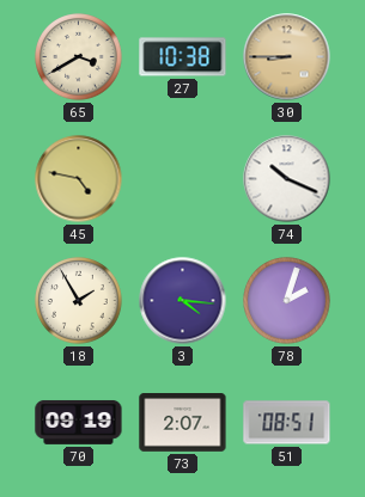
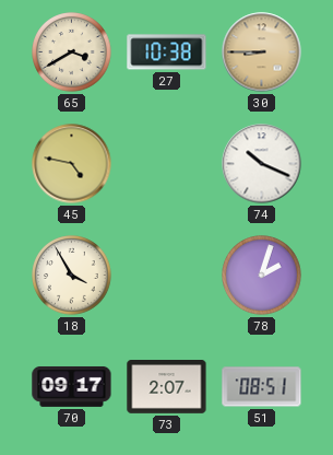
18: 1:55 -> 3:55 (72, 276)
3: 4:16 -> none (183, 301)
70: 09:19 -> 09:17 (72, 386)
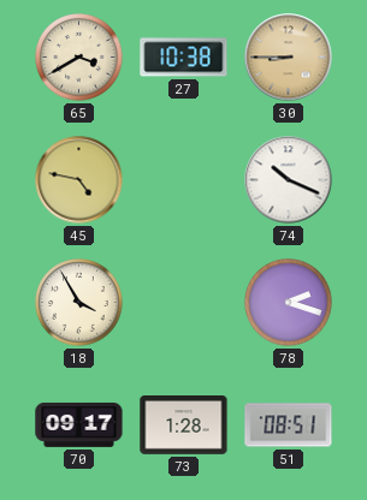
78: 2:03 -> 2:18 (289, 303)
73: 2:07 -> 1:28 (184, 425)
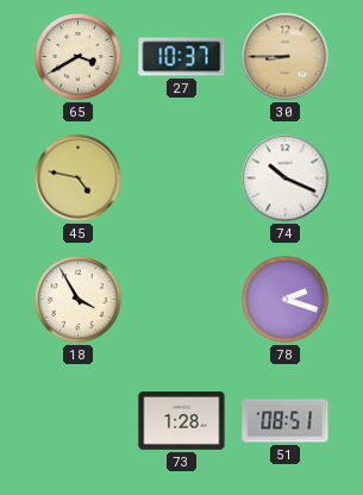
27: 10:38 -> 10:37 (182, 57)
70: 09:17 -> none (79, 424)
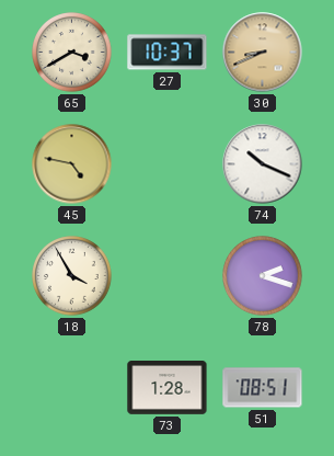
30: 8:45 -> 8:41 (263, 53)
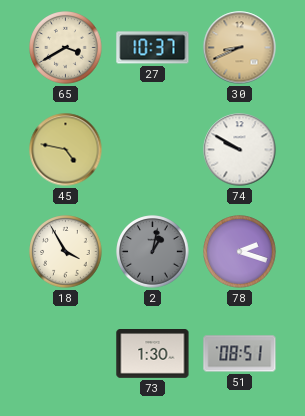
74: 10:19 -> 9:50 (240, 150)
2: none -> 1:02 (153, 252)
73: 1:28 -> 1:30 (153, 354)
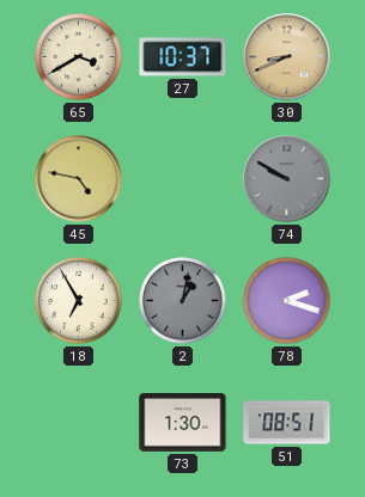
74 dial: white -> grey (287, 179)
18: 3:55 -> 6:55 (79, 301)
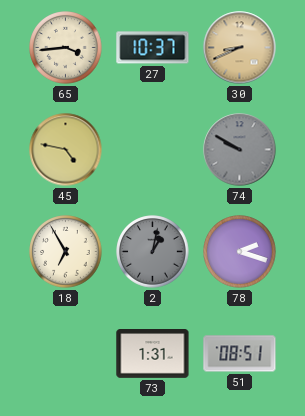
65: 3:40 -> 3:44 (66, 48)
73: 1:30 -> 1:31 (153, 354)
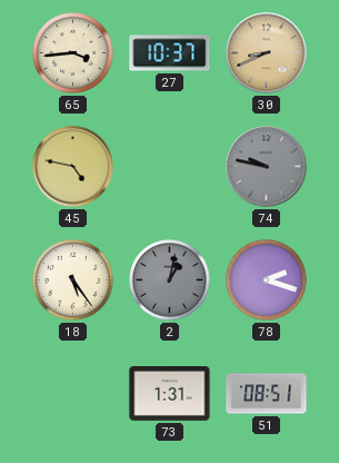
74: 9:50 -> 9:47 (267, 167)
18: 6:55 -> 5:24 (73, 280)
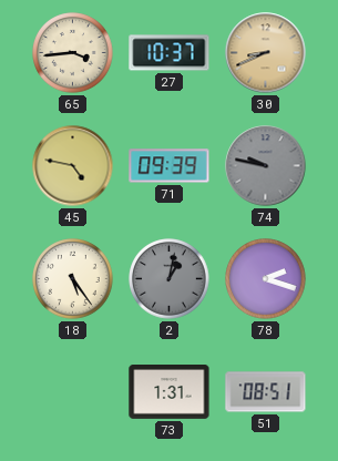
71: none -> 09:39 (170, 166)
